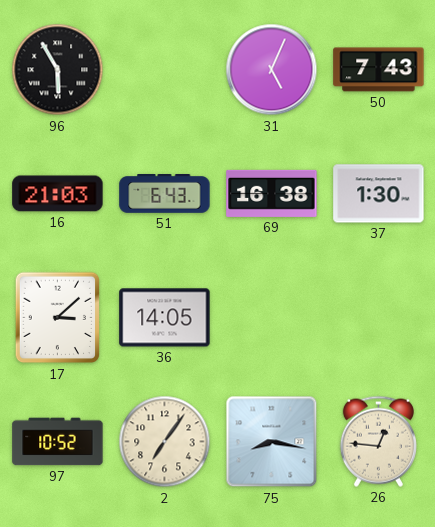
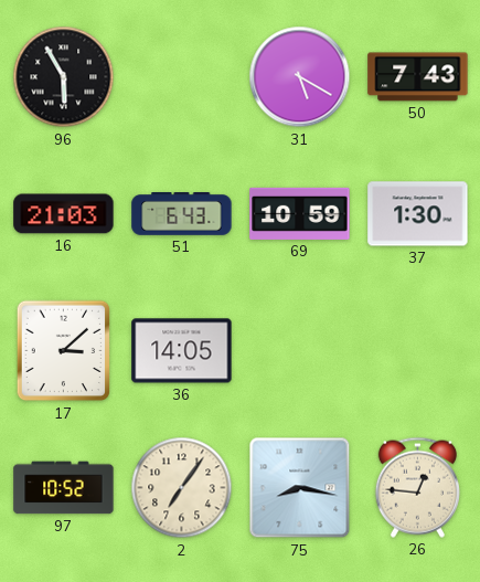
31: 5:04 -> 5:20 (300, 77)
69: 16:38 -> 10:59 (300, 213)
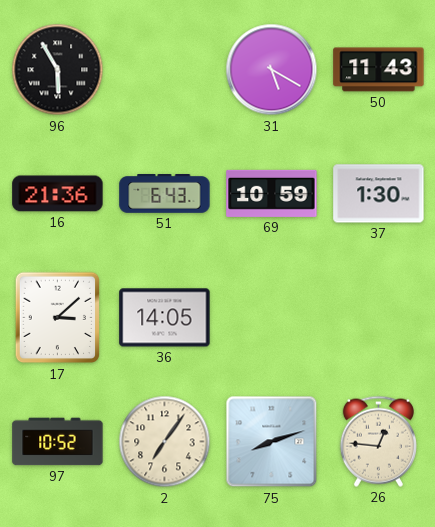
50: 7:43 -> 11:43 (379, 70)
16: 21:03 -> 21:36 (58, 194)
75: 8:17 -> 8:12 (272, 442)
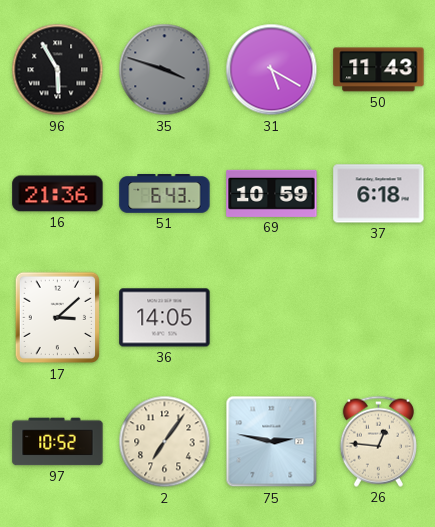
35: none -> 3:48 (165, 70)
37: 1:30 -> 6:18 (379, 194)
75: 8:12 -> 2:47 (272, 442)
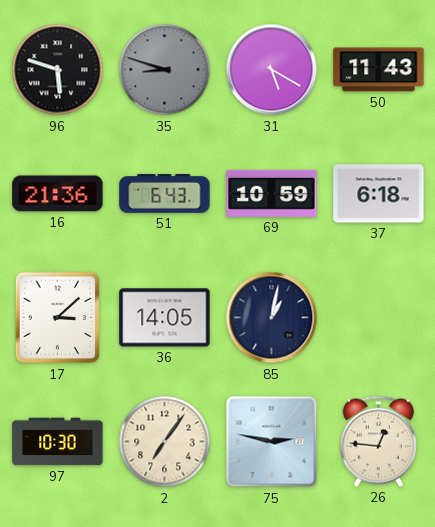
96: 5:55 -> 5:48 (58, 70)
35: 3:48 -> 8:48 (165, 70)
85: none -> 1:02 (272, 318)
97: 10:52 -> 10:30 (58, 442)
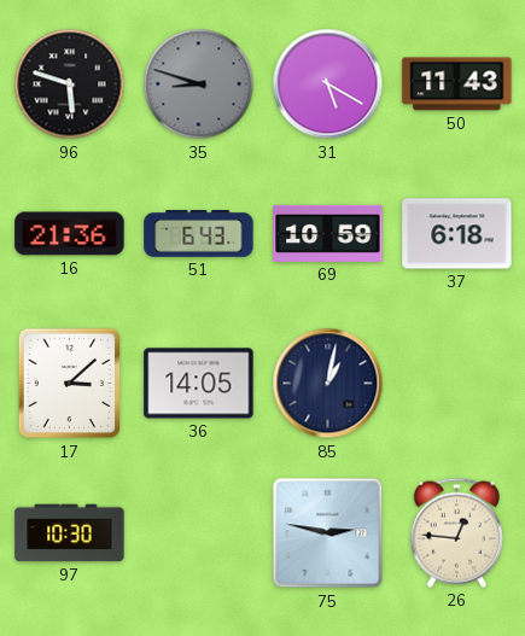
2: 7:06 -> none (165, 442)
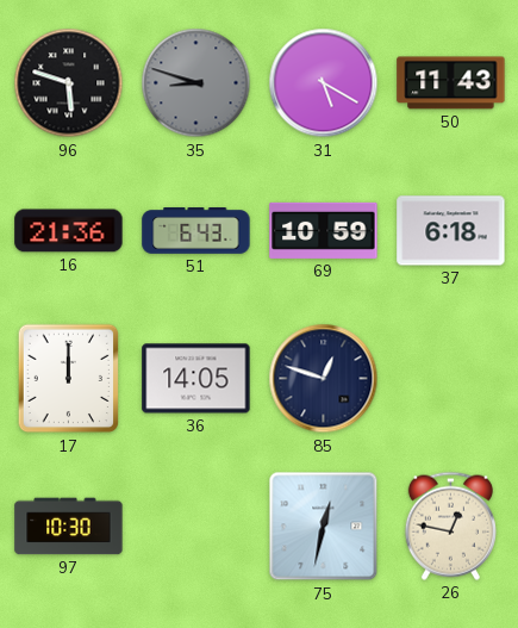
17: 3:08 -> 12:00 (69, 379)
85: 1:02 -> 12:48 (324, 379)
75: 2:47 -> 12:32 (324, 527)
26: 12:46 -> 12:47 (450, 526)
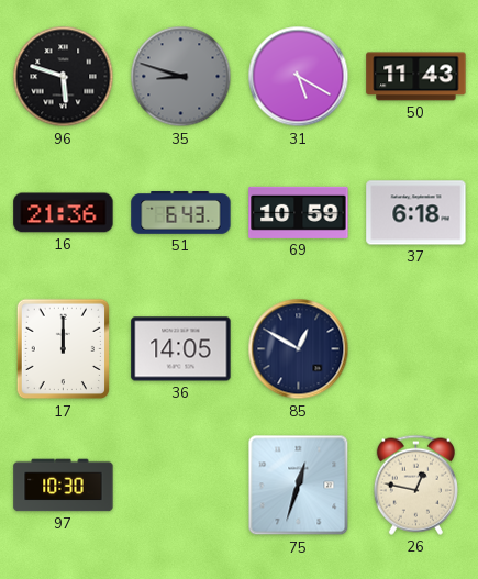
85: 12:48 -> 12:50 (299, 349)
75: 12:32 -> 12:33 (299, 486)
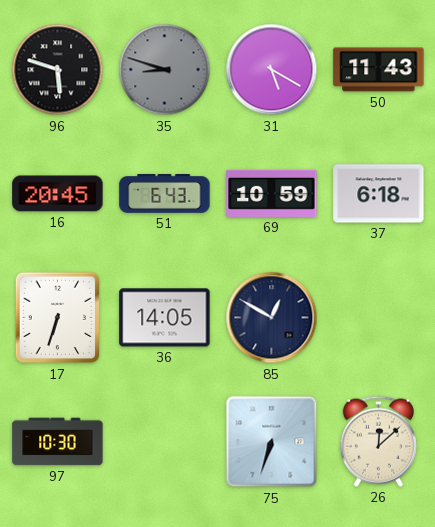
16: 21:36 -> 20:45 (58, 194)
17: 12:00 -> 6:33 (58, 318)
75: 12:33 -> 6:33 (272, 442)
26: 12:47 -> 12:08 (378, 441)
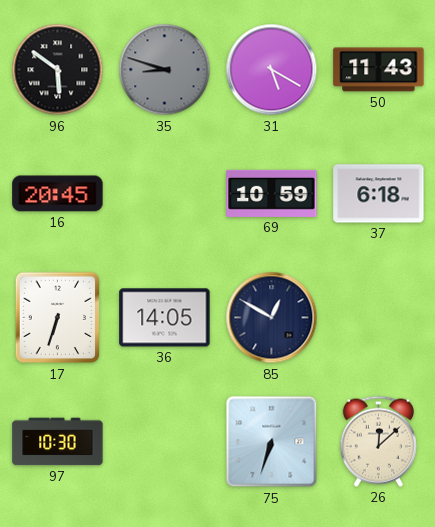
96: 5:48 -> 5:51 (58, 70)
51: 6:43 -> none (165, 194)
